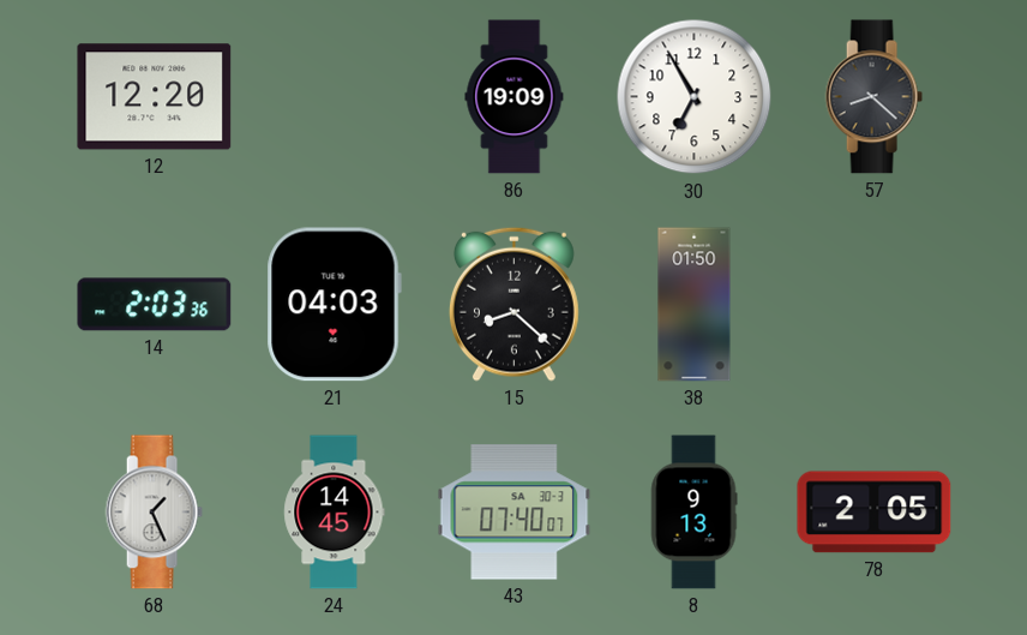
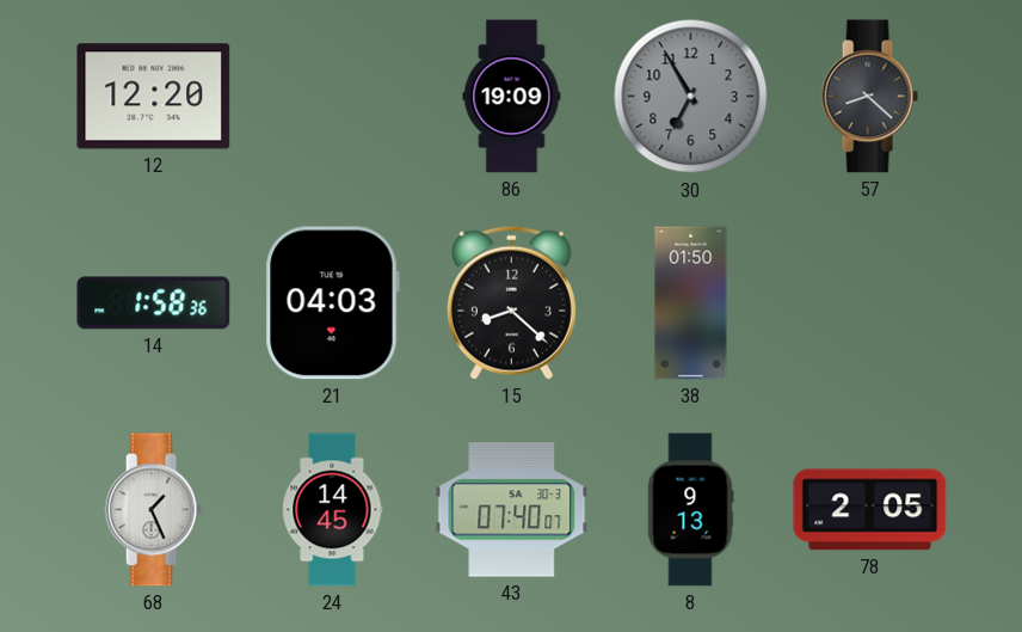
30 dial: white -> grey (691, 97)
14: 2:03 -> 1:58 (154, 303)
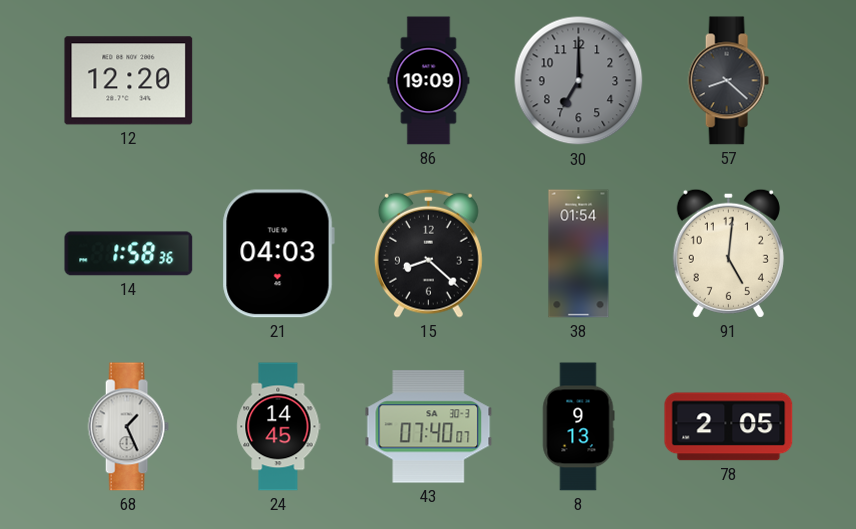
30: 6:55 -> 7:00 (579, 81)
38: 01:50 -> 01:54 (579, 254)
91: none -> 5:01 (728, 253)
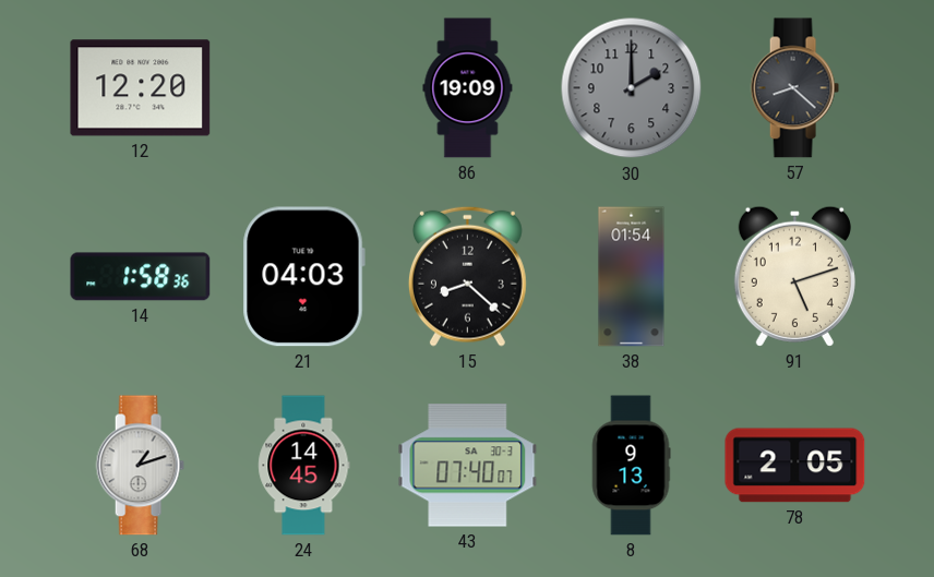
30: 7:00 -> 2:00 (632, 88)
91: 5:01 -> 5:12 (794, 276)
68: 1:26 -> 1:12 (140, 466)
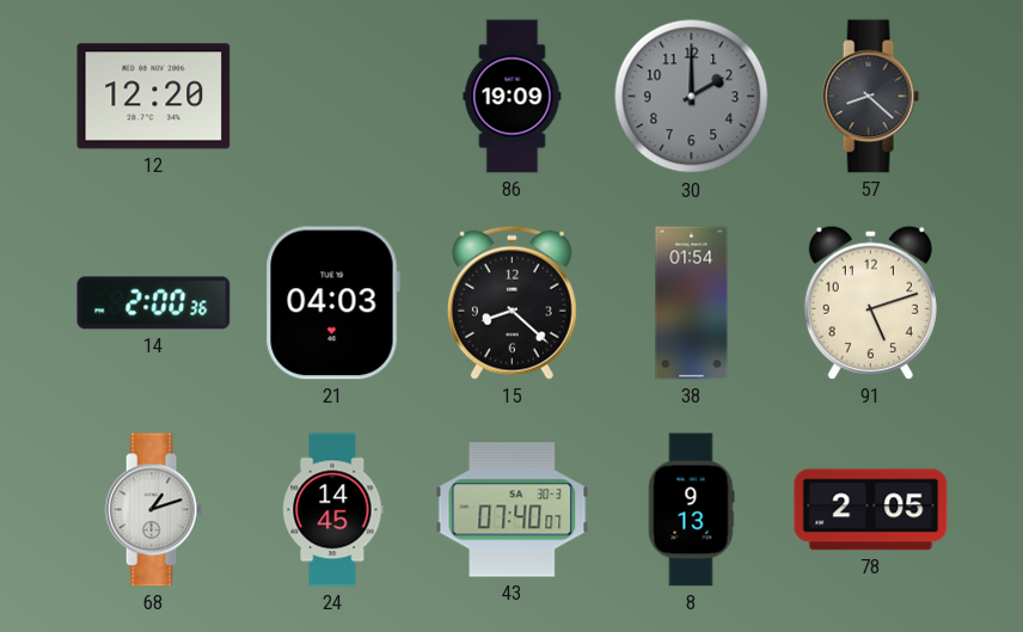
14: 1:58 -> 2:00 (154, 303)
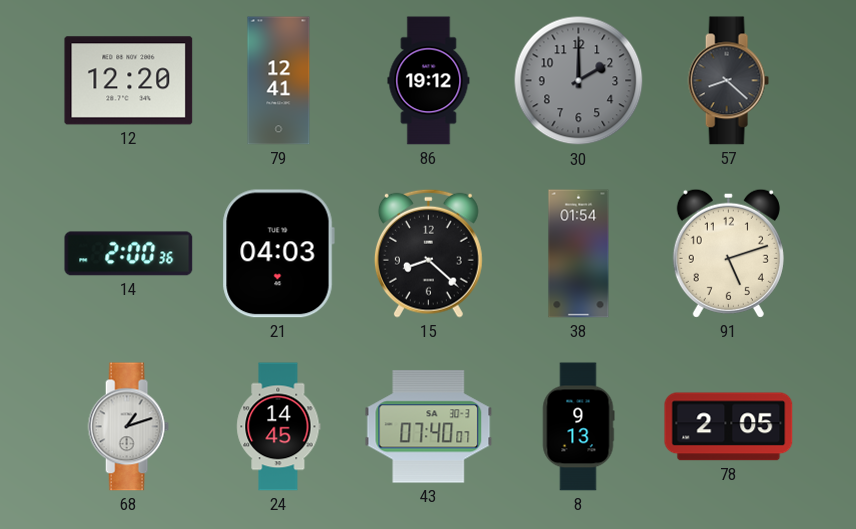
79: none -> 12:41 (279, 81)
86: 19:09 -> 19:12 (429, 81)
